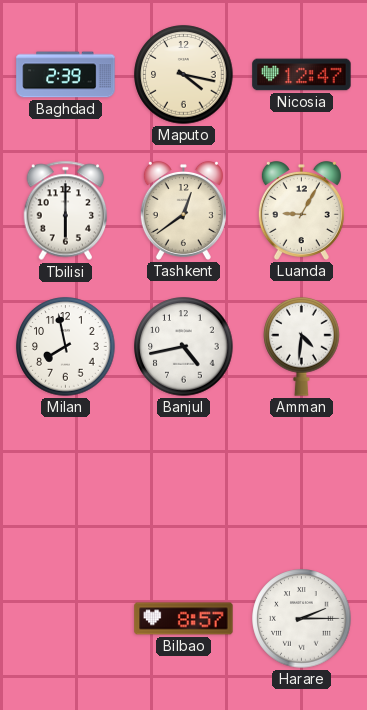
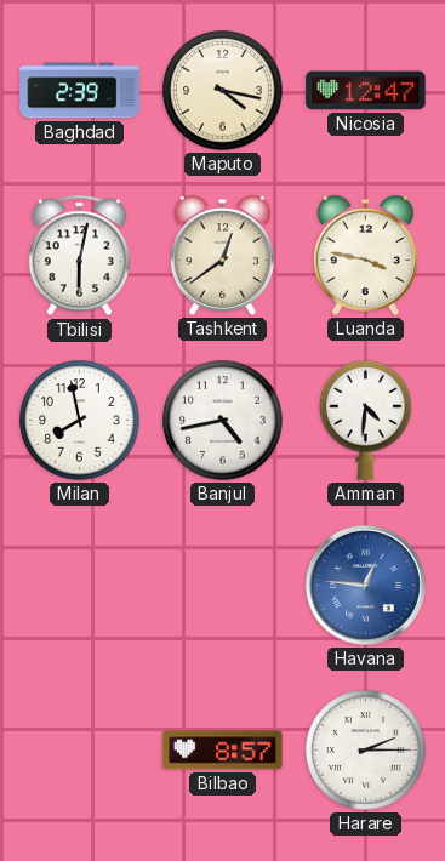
Tbilisi: 6:00 -> 6:02 (80, 256)
Luanda: 9:05 -> 3:47 (365, 255)
Havana: none -> 12:46 (365, 585)
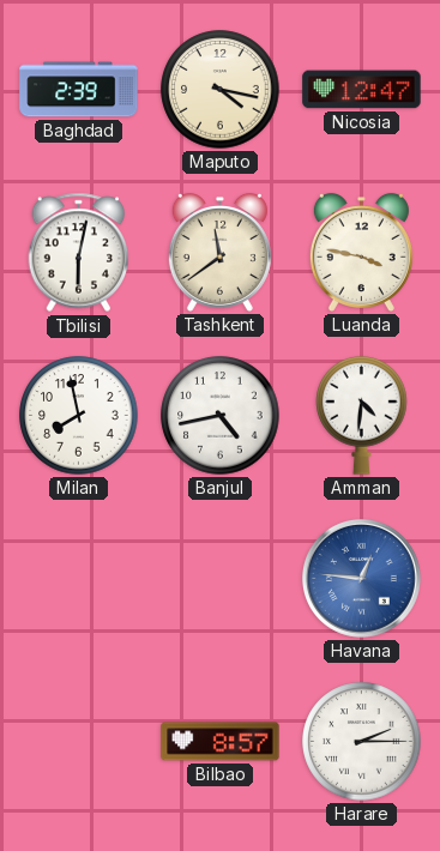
Tashkent: 12:39 -> 11:39 (219, 252)
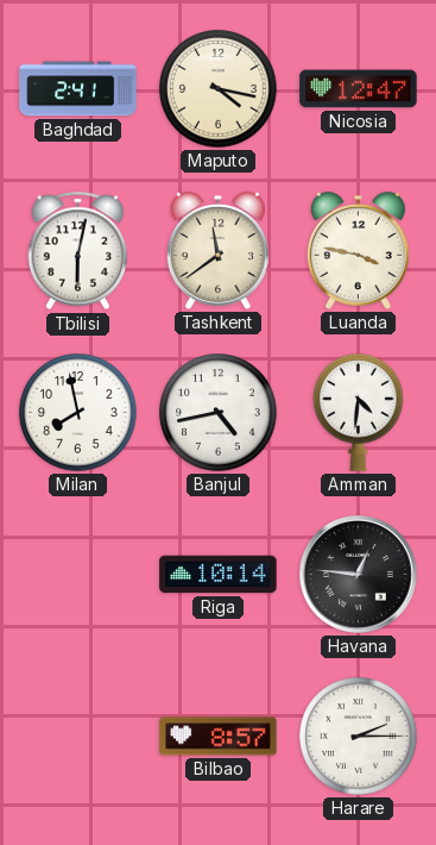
Baghdad: 2:39 -> 2:41 (78, 89)
Riga: none -> 10:14 (219, 575)
Havana dial: blue -> black (358, 574)
